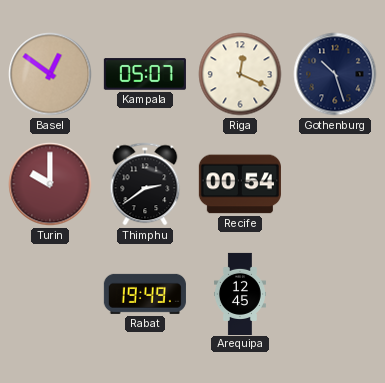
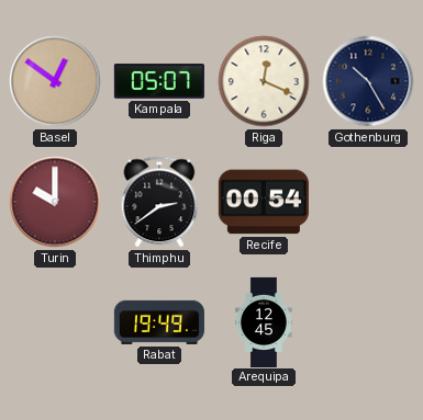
Gothenburg: 10:27 -> 10:25 (368, 81)
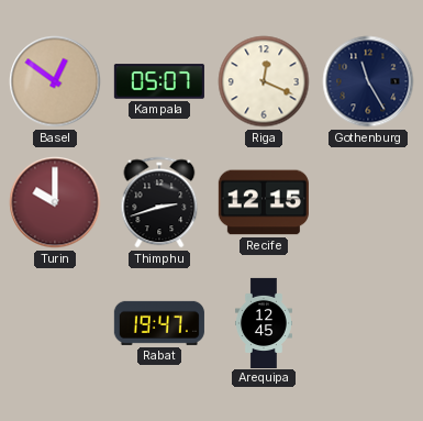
Gothenburg: 10:25 -> 11:25 (368, 81)
Thimphu: 2:39 -> 2:42 (159, 202)
Recife: 00:54 -> 12:15 (264, 202)
Rabat: 19:49 -> 19:47 (159, 323)
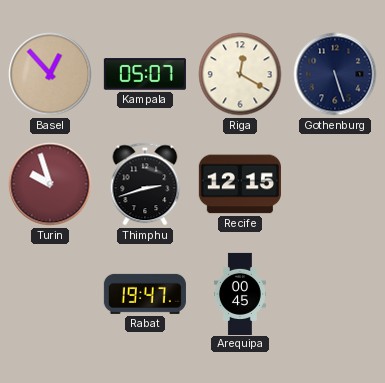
Basel: 12:51 -> 12:53 (50, 74)
Riga: 12:19 -> 12:20 (240, 74)
Gothenburg: 11:25 -> 5:27 (335, 74)
Turin: 10:00 -> 9:57 (50, 184)
Arequipa: 12:45 -> 00:45 (240, 293)
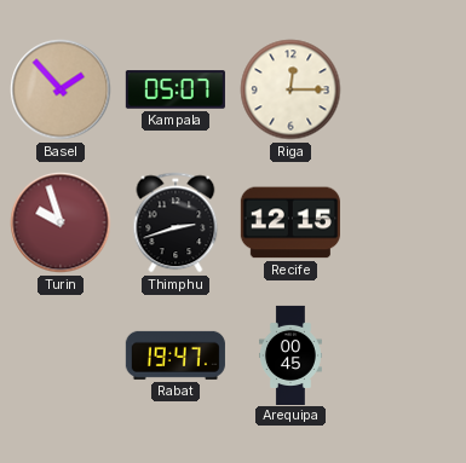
Basel: 12:53 -> 1:53 (61, 89)
Riga: 12:20 -> 12:15 (290, 89)
Gothenburg: 5:27 -> none (335, 74)
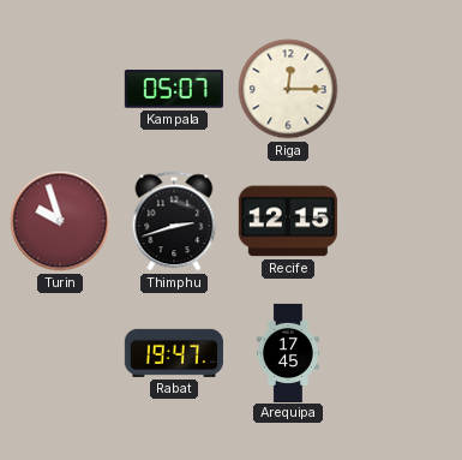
Basel: 1:53 -> none (61, 89)
Arequipa: 00:45 -> 17:45 (288, 352)
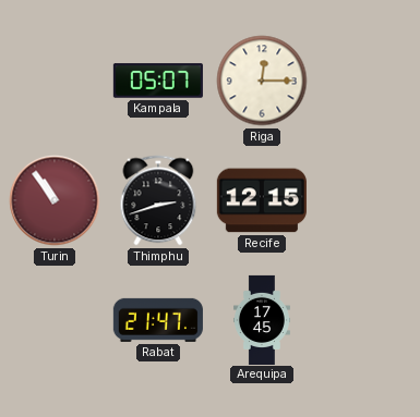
Turin: 9:57 -> 10:54 (55, 200)
Rabat: 19:47 -> 21:47 (158, 320)
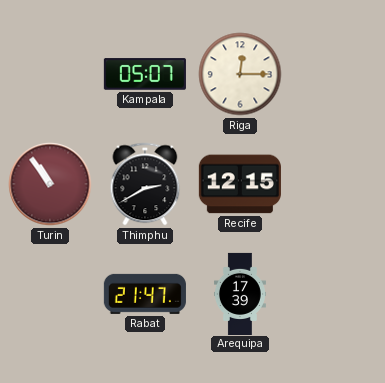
Thimphu: 2:42 -> 2:40 (145, 184)
Arequipa: 17:45 -> 17:39 (240, 293)
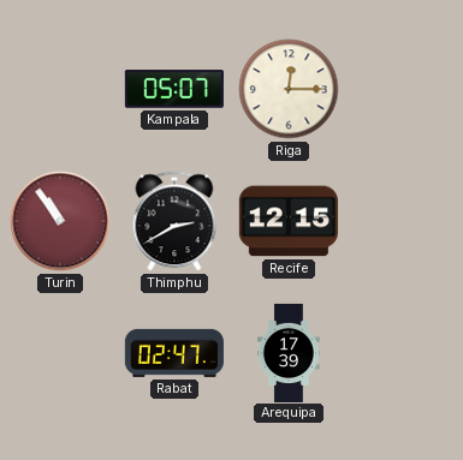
Rabat: 21:47 -> 02:47 (174, 353)
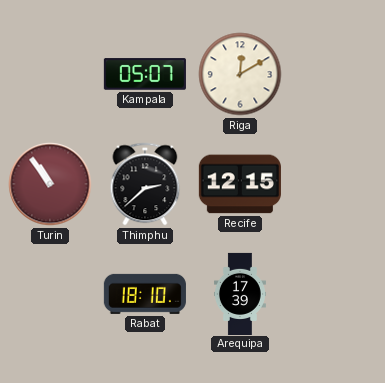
Riga: 12:15 -> 12:10 (240, 74)
Thimphu: 2:40 -> 2:38 (145, 184)
Rabat: 02:47 -> 18:10 (145, 294)
